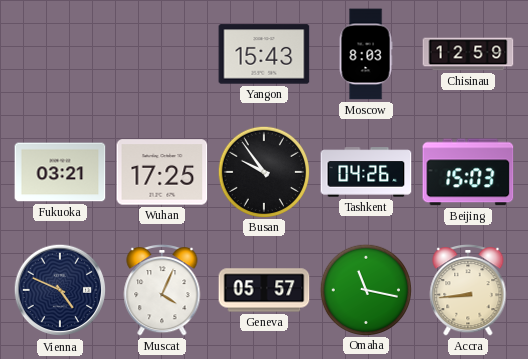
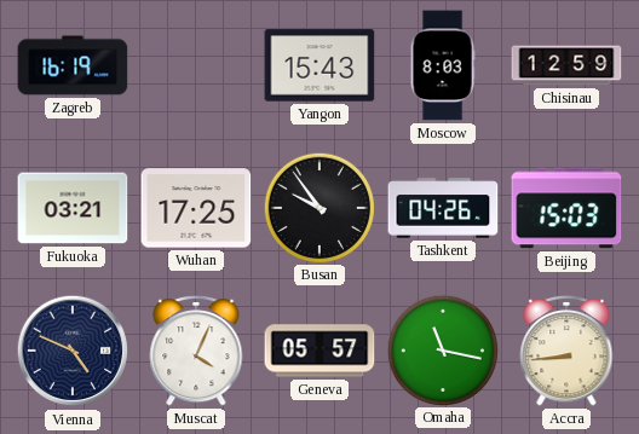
Zagreb: none -> 16:19 (73, 65)
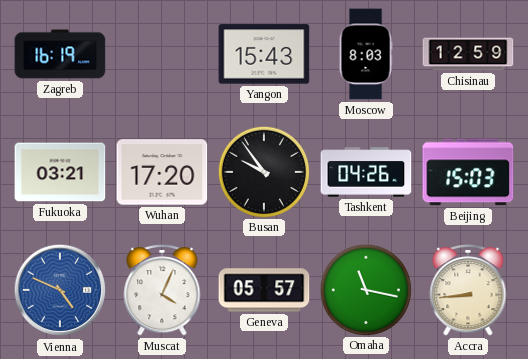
Wuhan: 17:25 -> 17:20 (162, 172)
Vienna dial: navy -> blue (60, 290)
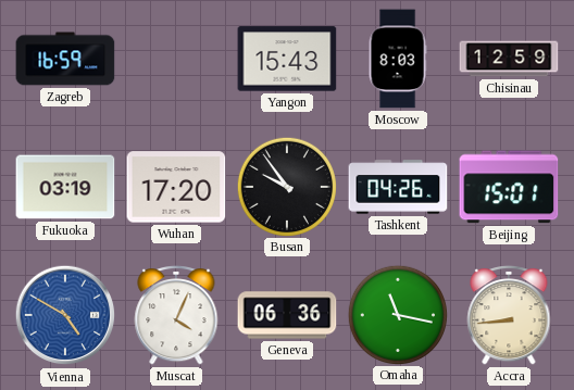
Zagreb: 16:19 -> 16:59 (65, 59)
Fukuoka: 03:21 -> 03:19 (65, 187)
Beijing: 15:03 -> 15:01 (509, 187)
Vienna: 4:49 -> 4:50 (65, 315)
Geneva: 05:57 -> 06:36 (287, 315)
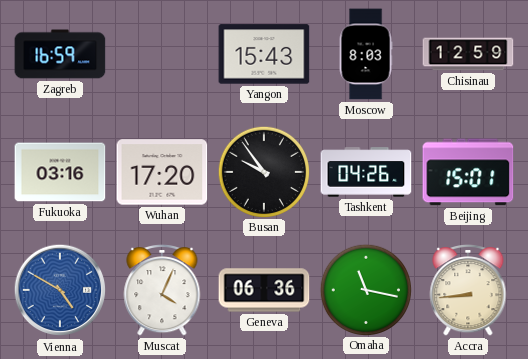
Fukuoka: 03:19 -> 03:16 (60, 172)
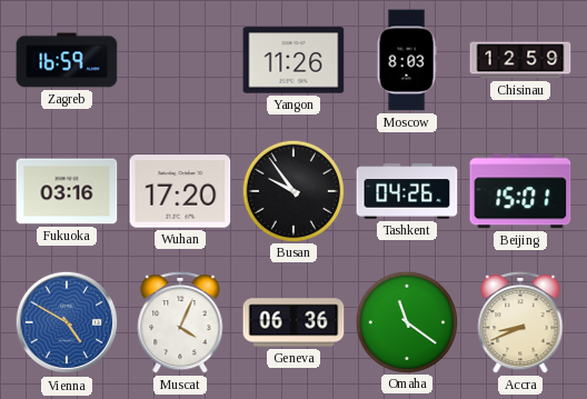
Yangon: 15:43 -> 11:26 (293, 60)
Omaha: 11:17 -> 11:21 (406, 321)
Accra: 8:44 -> 8:41 (520, 323)
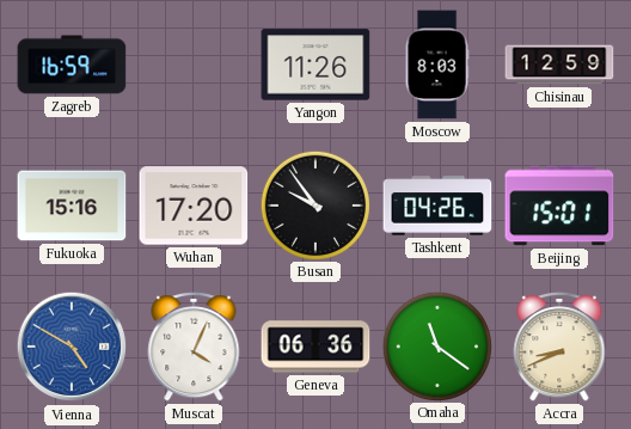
Fukuoka: 03:16 -> 15:16 (72, 206)
